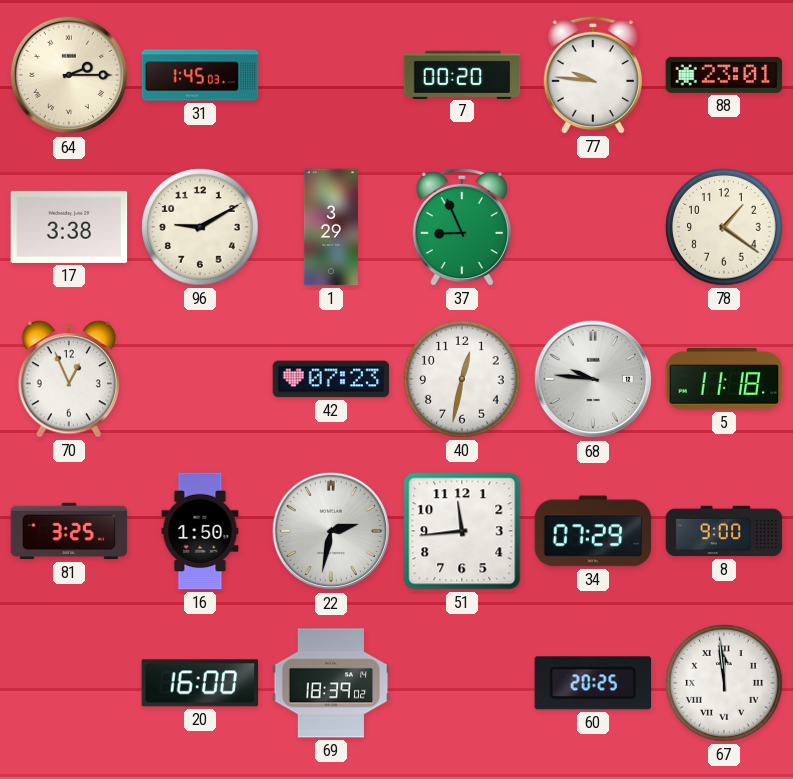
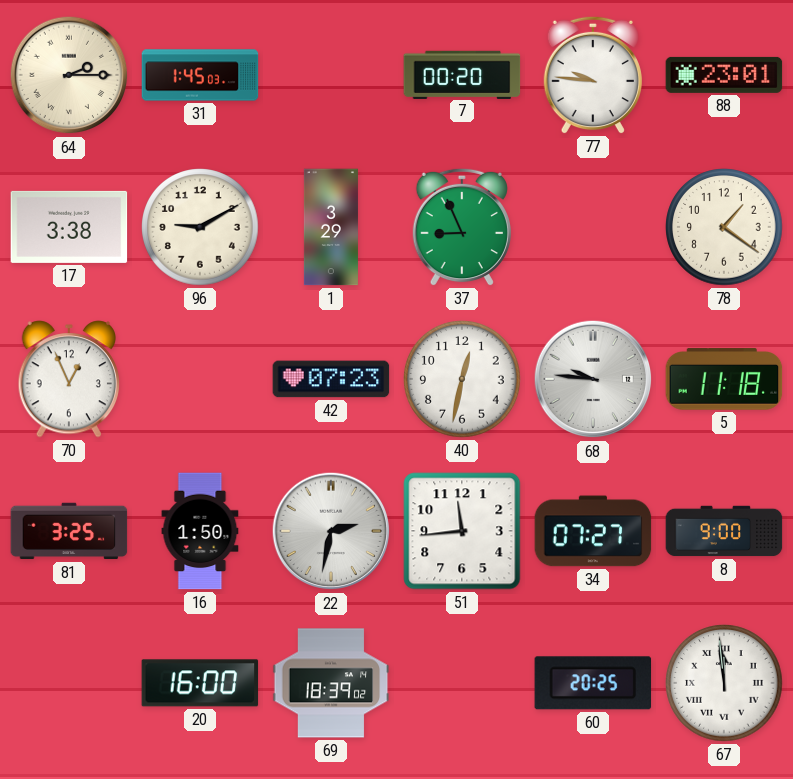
34: 07:29 -> 07:27 (593, 531)
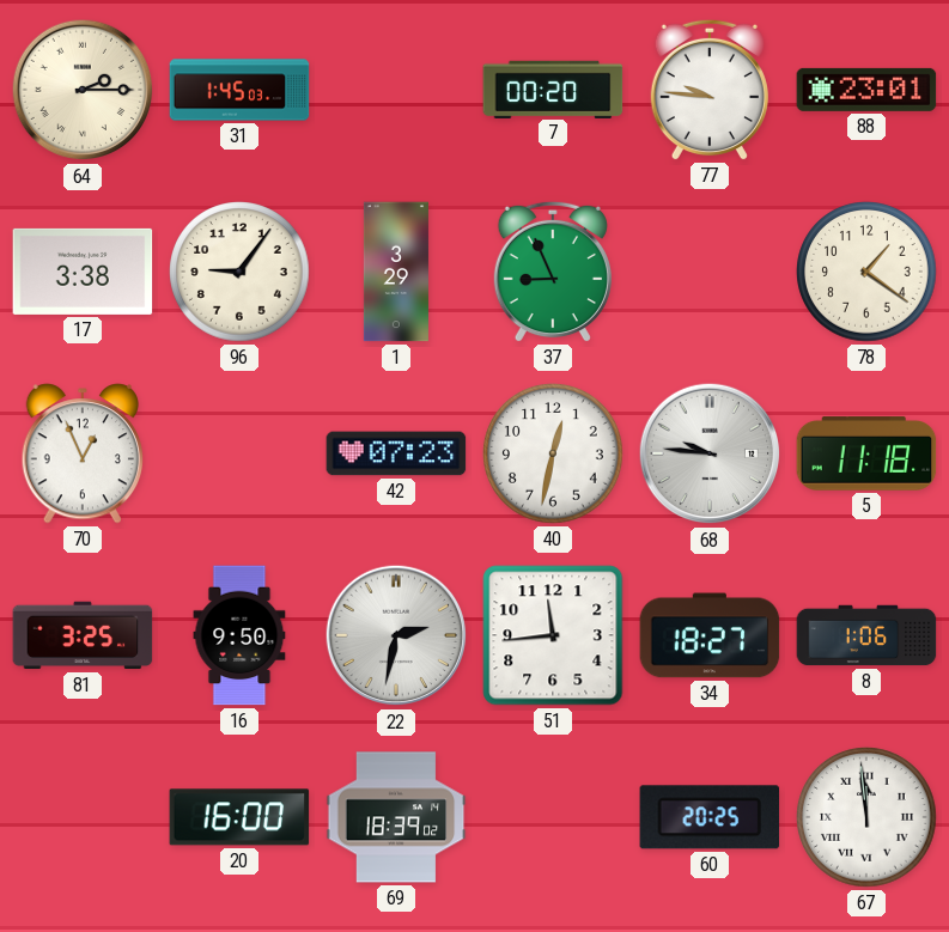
96: 9:10 -> 9:06 (239, 272)
16: 1:50 -> 9:50 (239, 635)
34: 07:27 -> 18:27 (710, 635)
8: 9:00 -> 1:06 (866, 635)
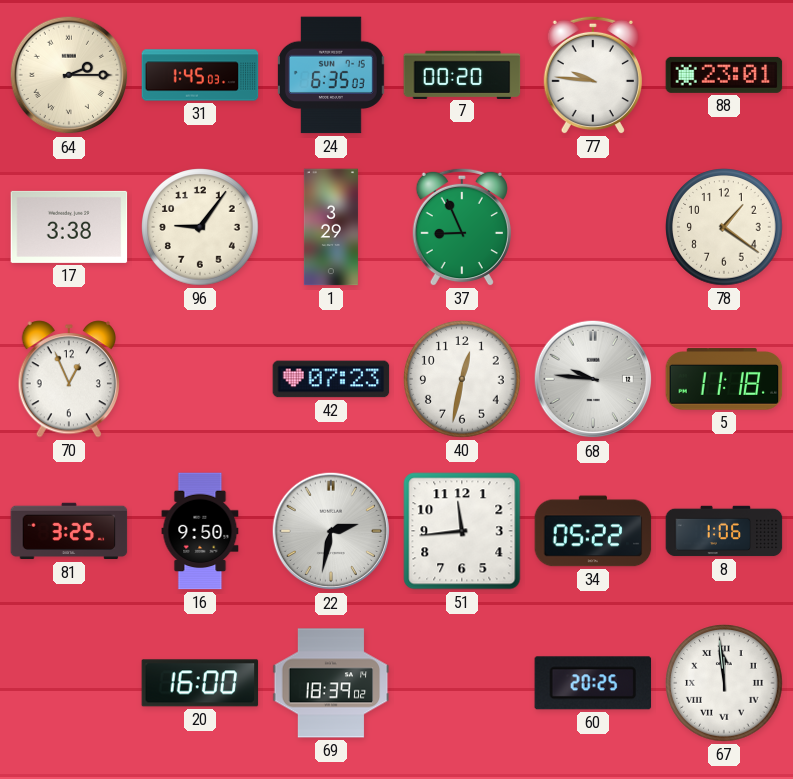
24: none -> 6:35 (331, 75)
34: 18:27 -> 05:22 (593, 531)
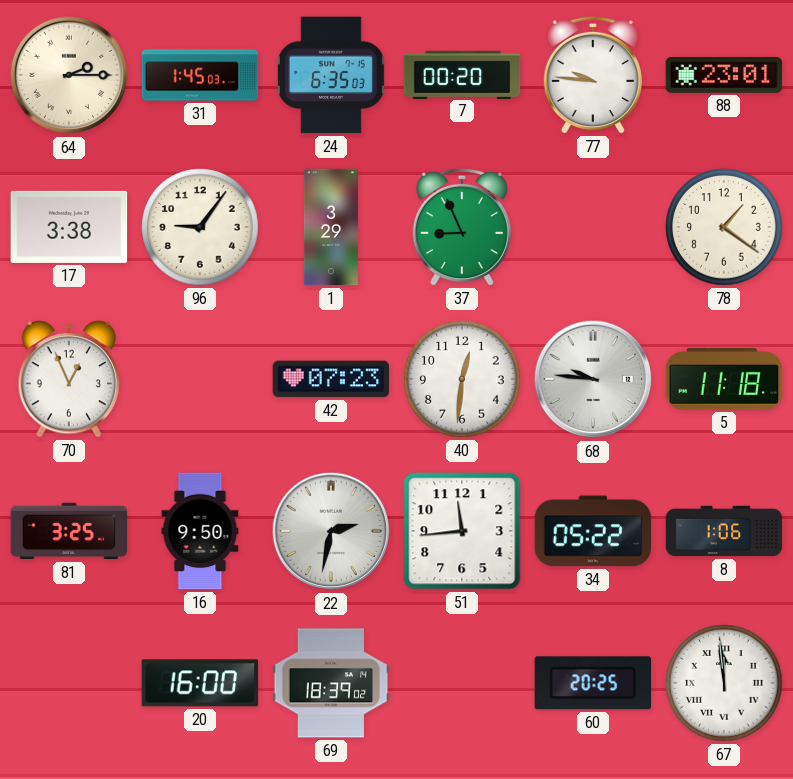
40: 12:32 -> 12:31 (462, 379)
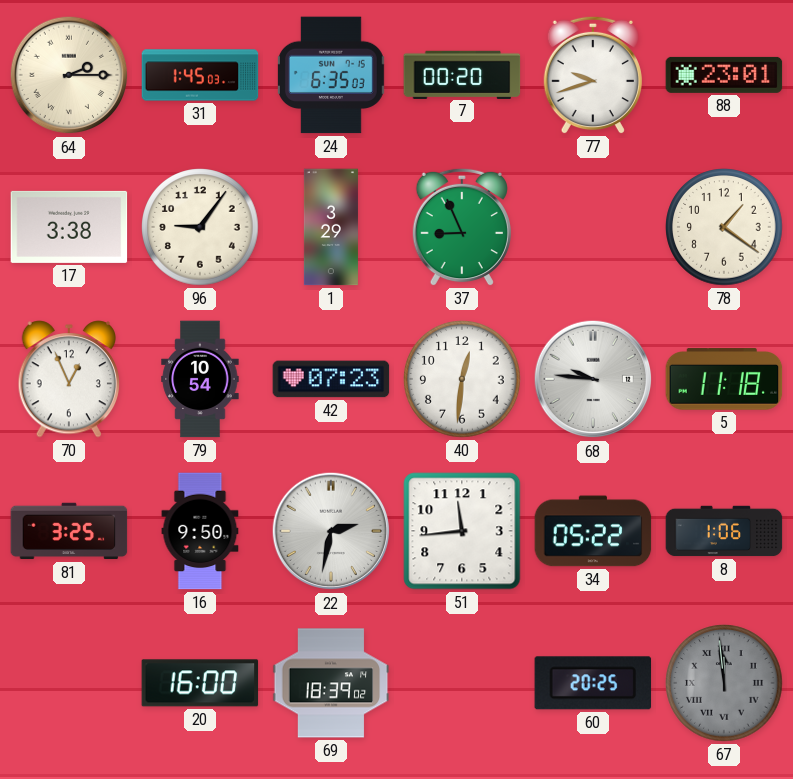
77: 9:46 -> 9:42 (593, 75)
79: none -> 10:54 (200, 379)
67 dial: white -> grey (724, 683)
